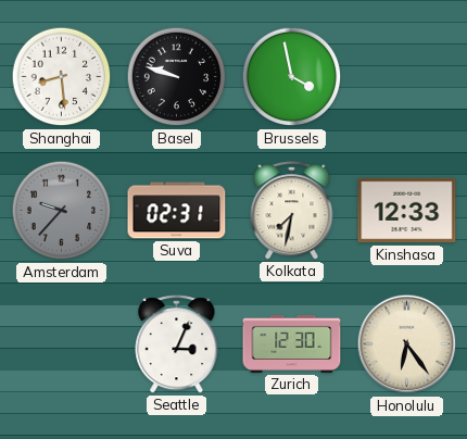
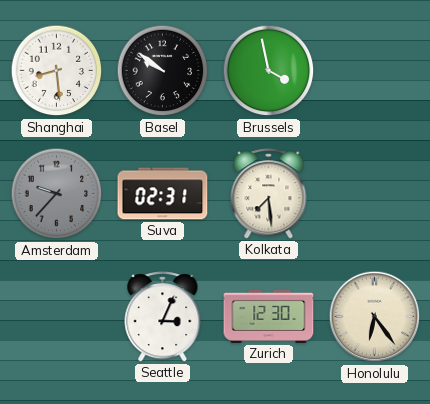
Basel: 9:48 -> 9:51 (163, 71)
Kolkata: 7:32 -> 7:29 (269, 194)
Kinshasa: 12:33 -> none (407, 211)
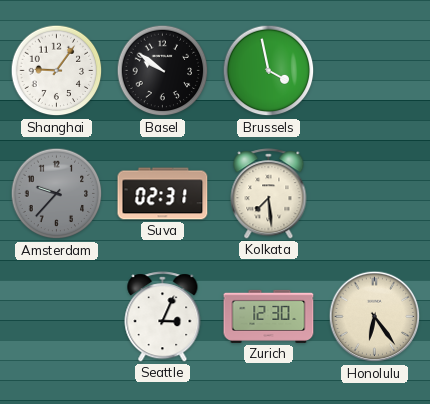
Shanghai: 8:29 -> 9:06 (57, 71)
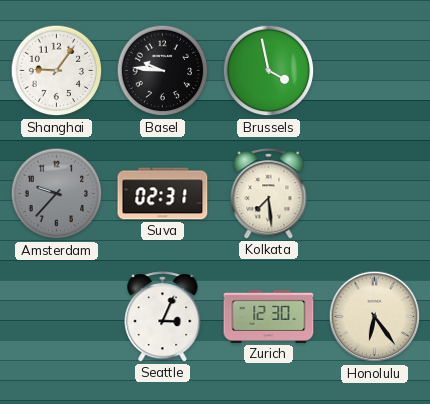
Basel: 9:51 -> 9:46 (163, 71)
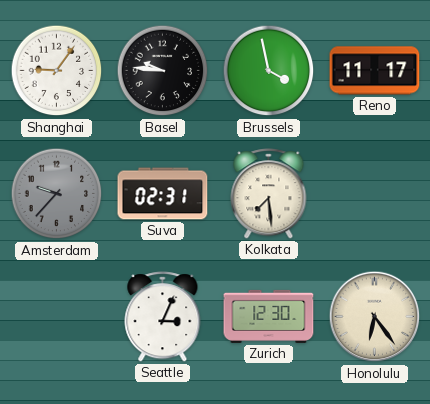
Reno: none -> 11:17 (375, 71)
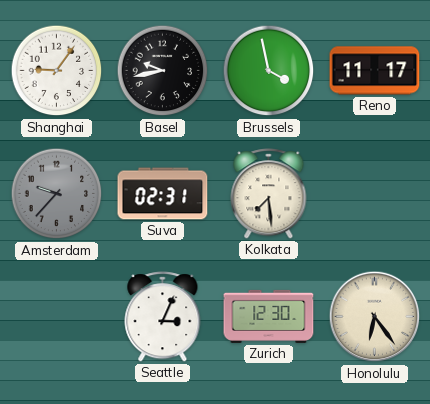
Basel: 9:46 -> 9:43 (163, 71)
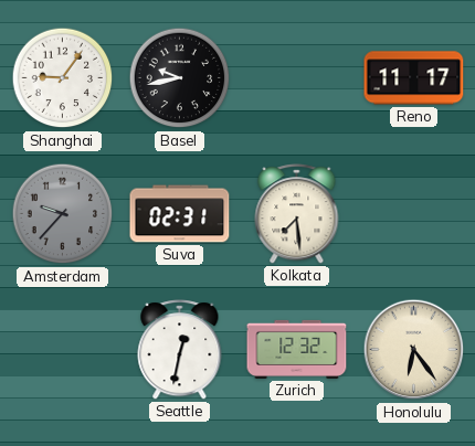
Brussels: 3:58 -> none (269, 71)
Seattle: 3:04 -> 12:32 (180, 350)
Zurich: 12:30 -> 12:32 (297, 349)
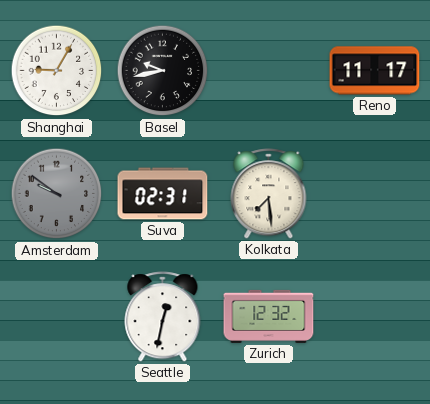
Shanghai: 9:06 -> 9:05 (57, 71)
Amsterdam: 9:37 -> 9:51 (57, 194)
Honolulu: 6:24 -> none (414, 350)
